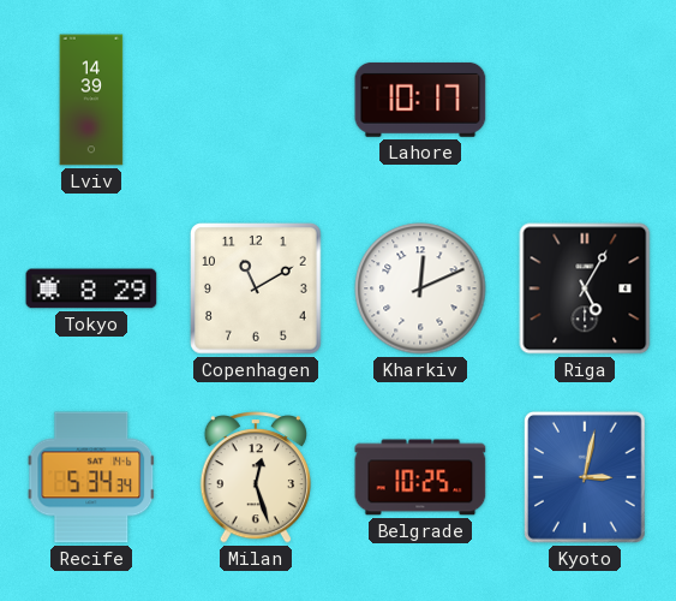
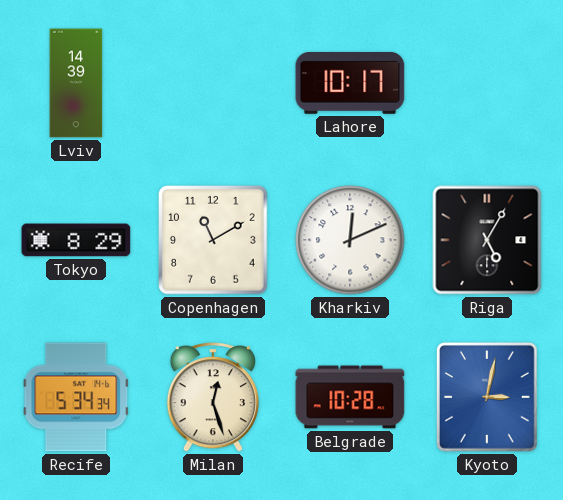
Belgrade: 10:25 -> 10:28 (350, 397)
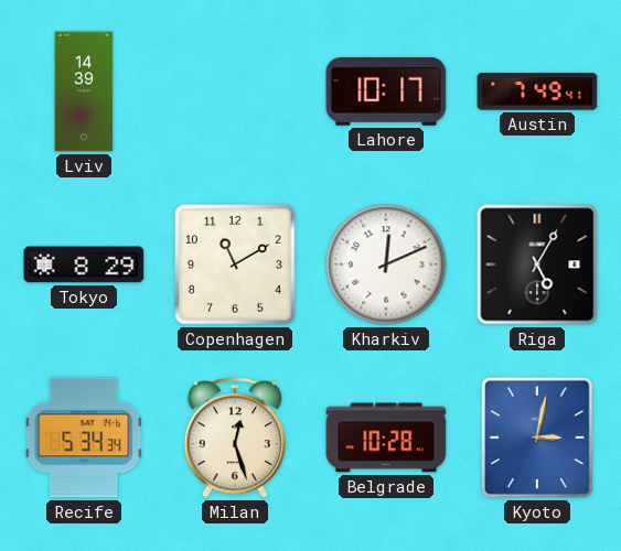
Austin: none -> 7:49 (537, 91)
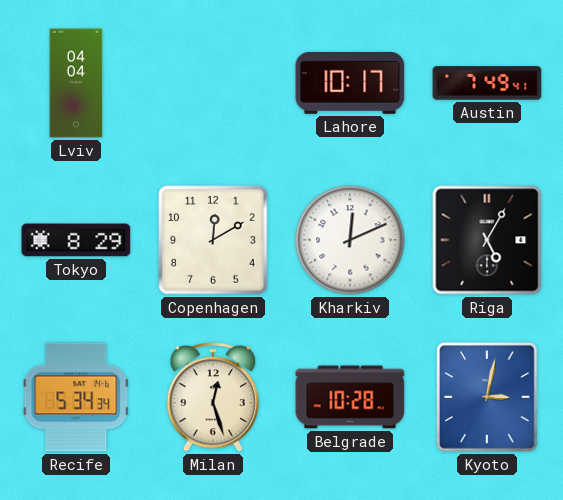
Lviv: 14:39 -> 04:04 (76, 83)
Copenhagen: 11:10 -> 12:10 (214, 241)
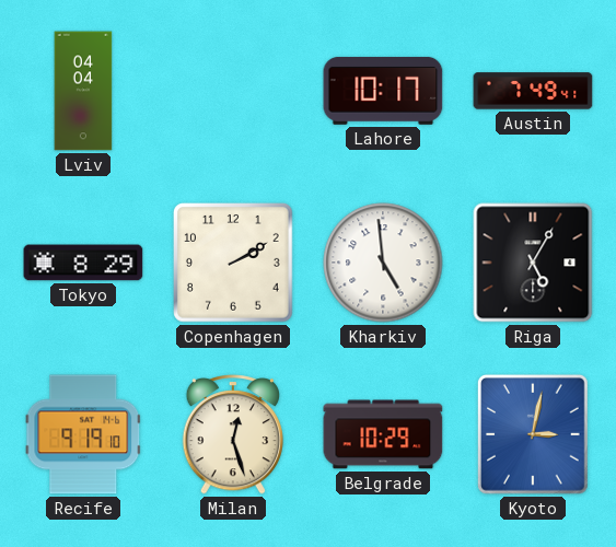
Copenhagen: 12:10 -> 2:10 (234, 264)
Kharkiv: 12:11 -> 4:59 (383, 263)
Recife: 5:34 -> 9:19 (83, 434)
Belgrade: 10:28 -> 10:29 (383, 434)
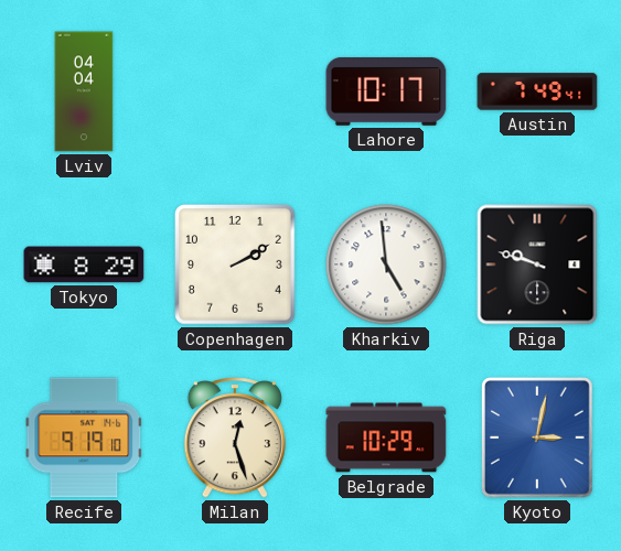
Riga: 5:05 -> 9:48 (537, 264)
